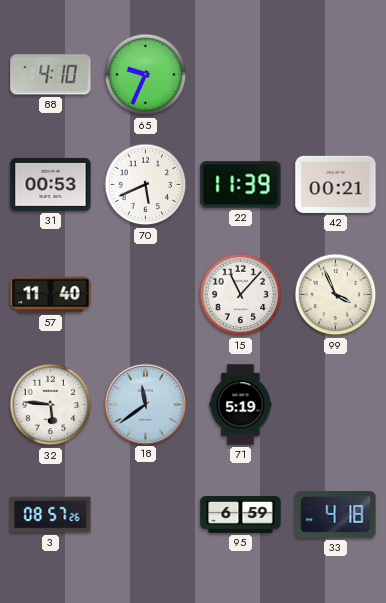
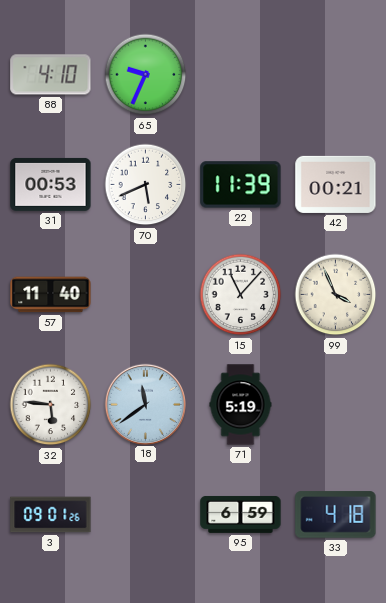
3: 08:57 -> 09:01 (51, 515)
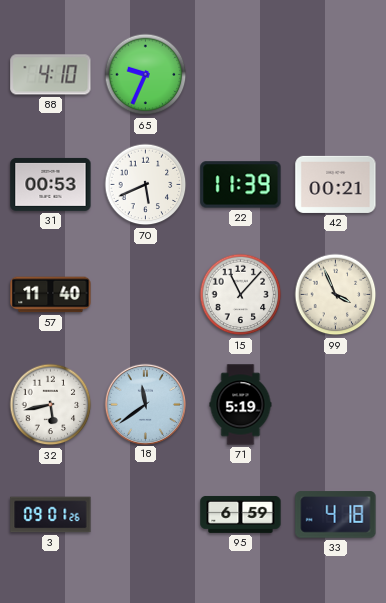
32: 5:46 -> 5:43 (51, 405)
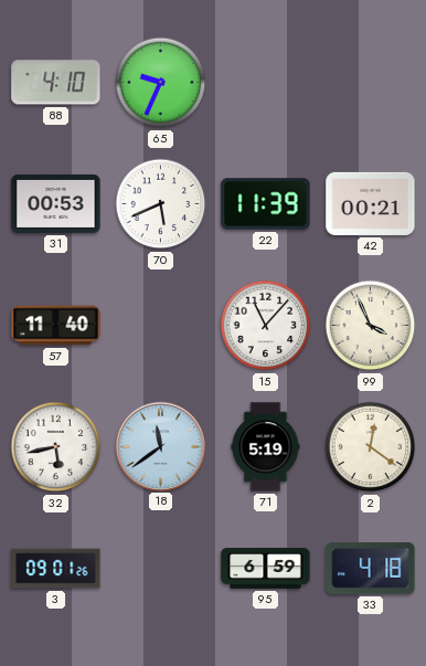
2: none -> 12:21 (371, 447)
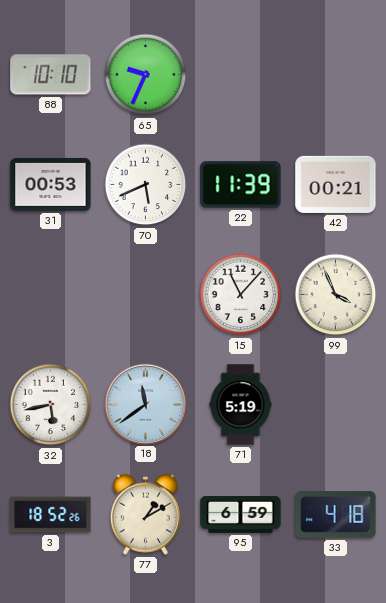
88: 4:10 -> 10:10 (51, 75)
57: 11:40 -> none (56, 326)
2: 12:21 -> none (371, 447)
3: 09:01 -> 18:52 (51, 515)
77: none -> 1:10 (145, 514)
